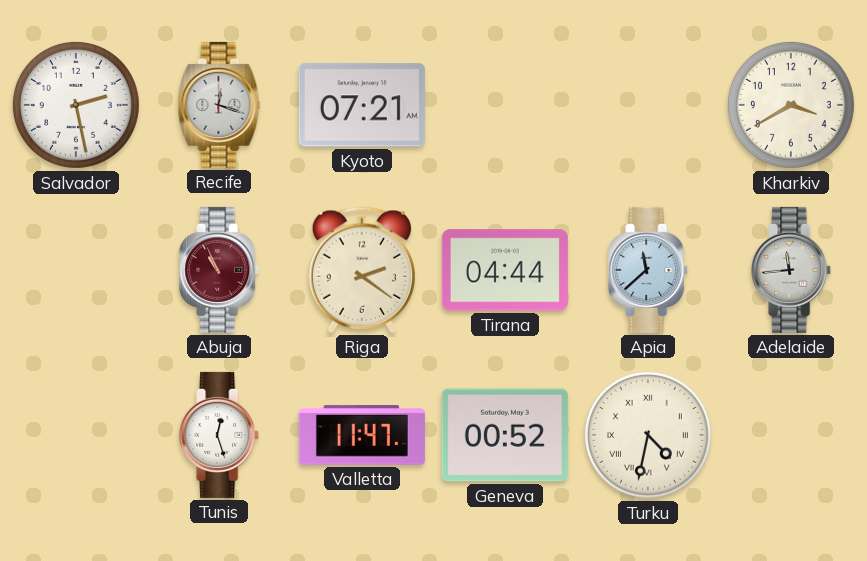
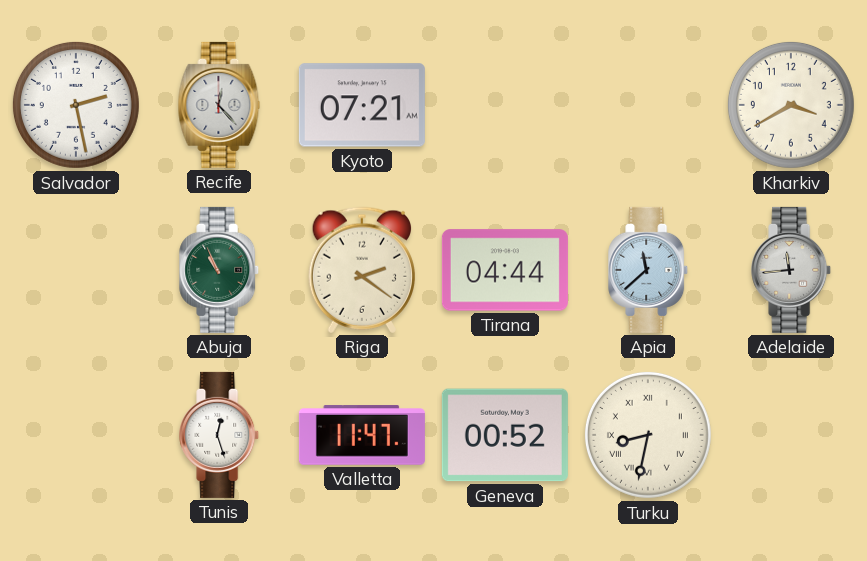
Recife: 12:18 -> 12:23 (219, 105)
Abuja dial: burgundy -> green (220, 270)
Turku: 4:32 -> 8:32 (648, 435)
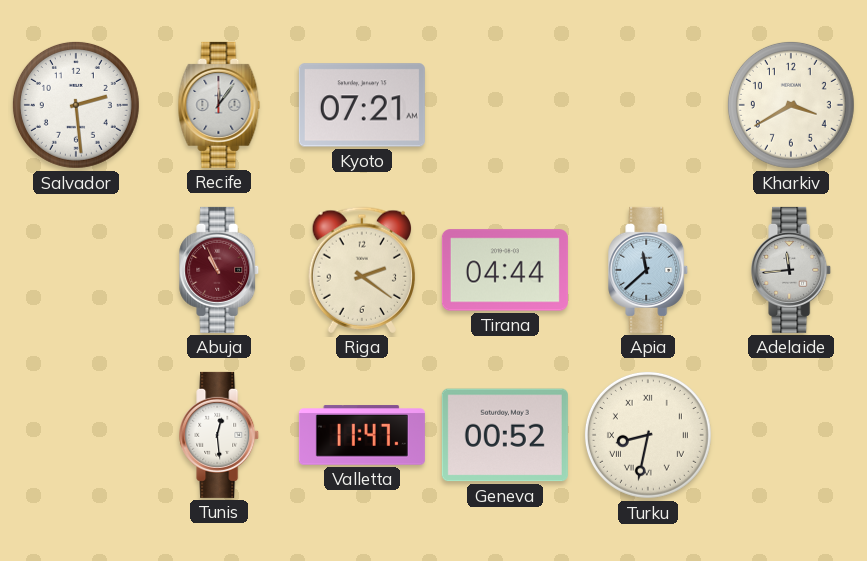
Salvador: 2:28 -> 2:29 (76, 105)
Recife: 12:23 -> 12:06 (219, 105)
Abuja dial: green -> burgundy (220, 270)
Tunis: 12:27 -> 12:29 (220, 435)
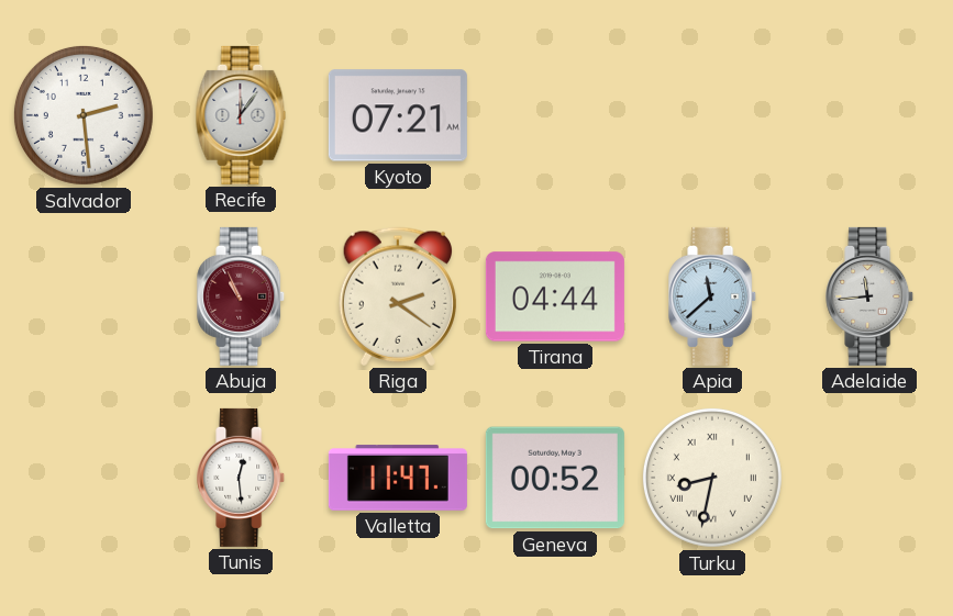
Kharkiv: 3:40 -> none (791, 105)
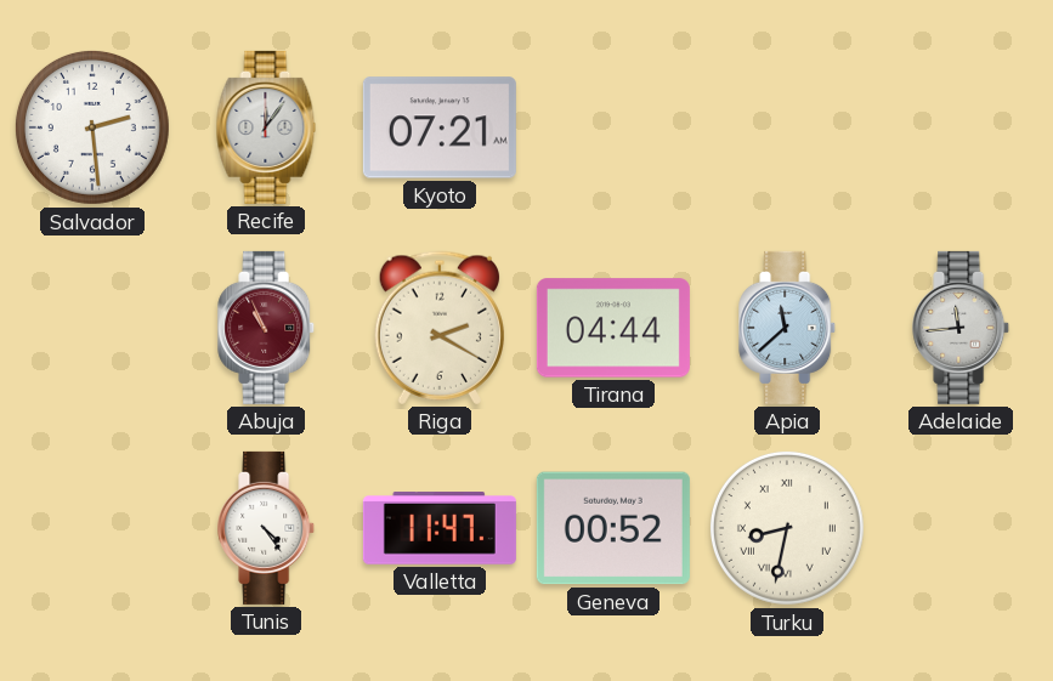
Riga: 2:21 -> 2:20 (438, 328)
Tunis: 12:29 -> 4:24 (267, 528)
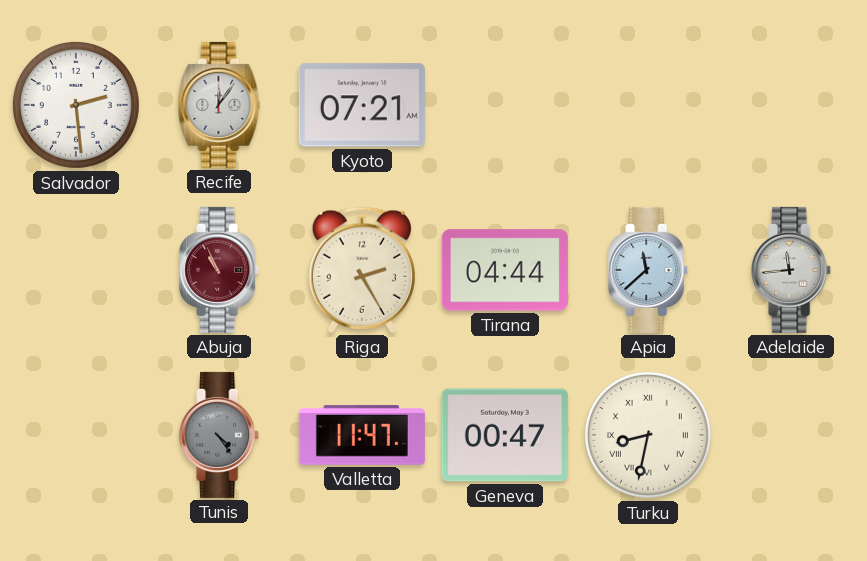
Riga: 2:20 -> 2:25 (361, 270)
Tunis dial: white -> grey (220, 435)
Geneva: 00:52 -> 00:47 (505, 435)
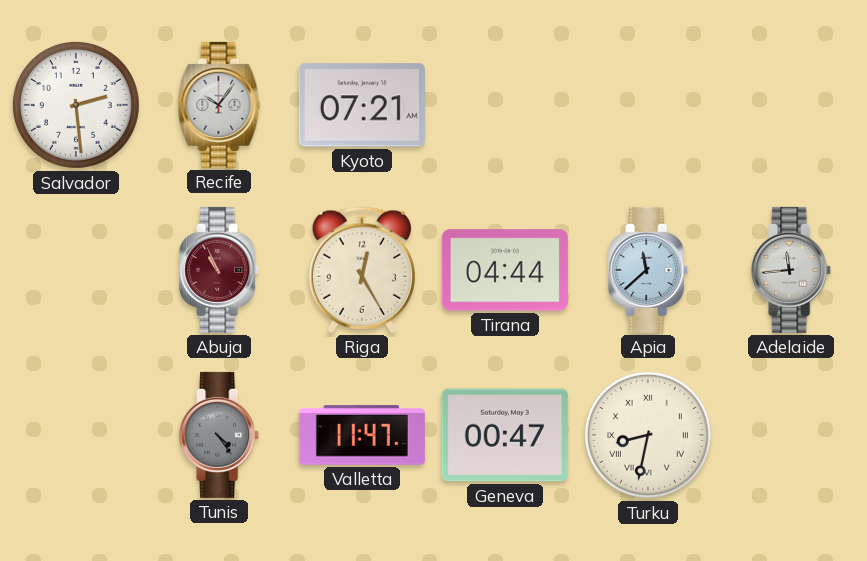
Recife: 12:06 -> 10:06 (219, 105)
Riga: 2:25 -> 12:25 (361, 270)
